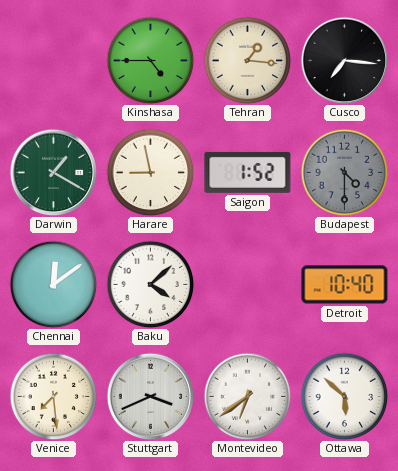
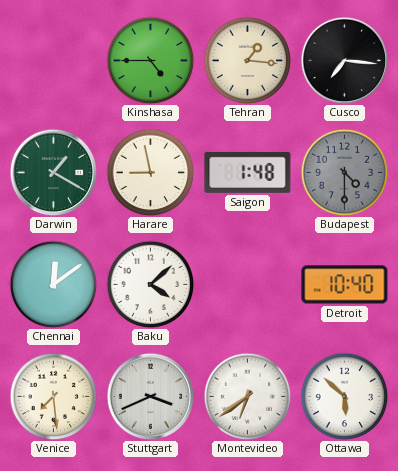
Saigon: 1:52 -> 1:48 (248, 172)
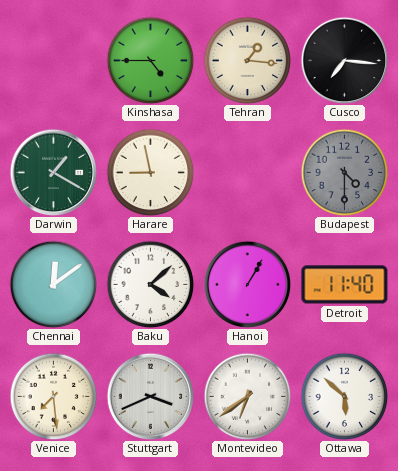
Saigon: 1:48 -> none (248, 172)
Hanoi: none -> 1:05 (247, 284)
Detroit: 10:40 -> 11:40 (345, 285)
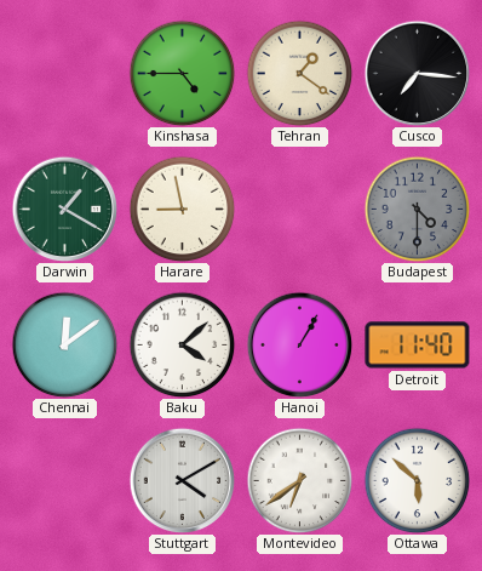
Tehran: 1:16 -> 1:21 (299, 73)
Venice: 7:29 -> none (53, 396)
Stuttgart: 3:41 -> 4:10 (182, 480)
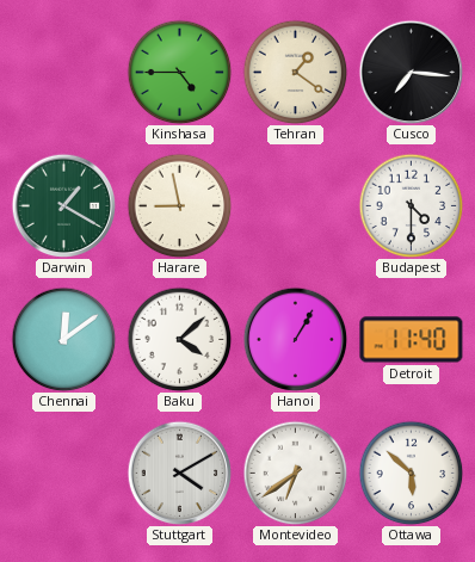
Budapest dial: grey -> white (411, 205)
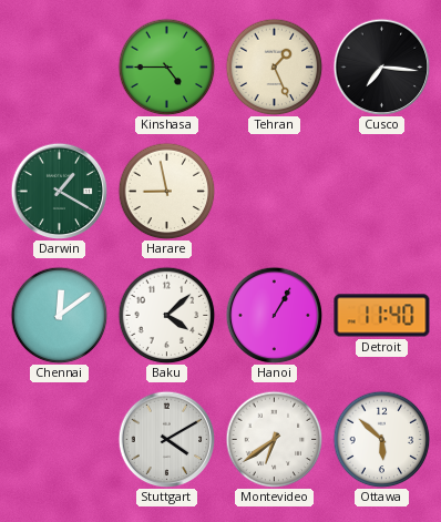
Tehran: 1:21 -> 1:26 (274, 66)
Budapest: 4:30 -> none (411, 205)
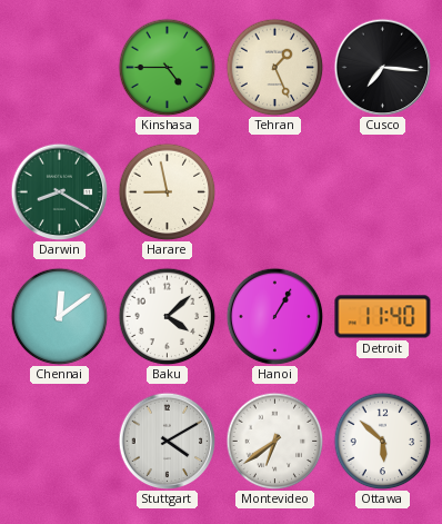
Darwin: 1:20 -> 8:20 (59, 191)
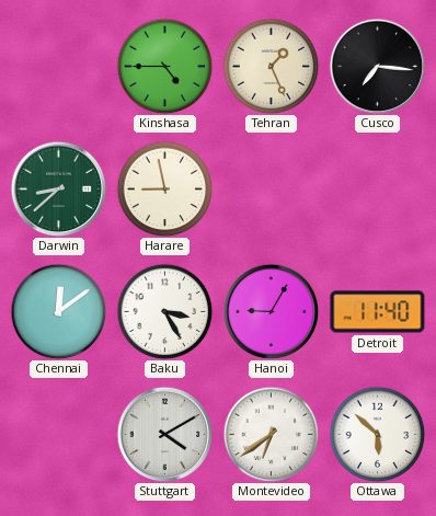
Darwin: 8:20 -> 8:38 (58, 188)
Baku: 4:08 -> 3:25 (164, 311)
Hanoi: 1:05 -> 9:05 (271, 311)
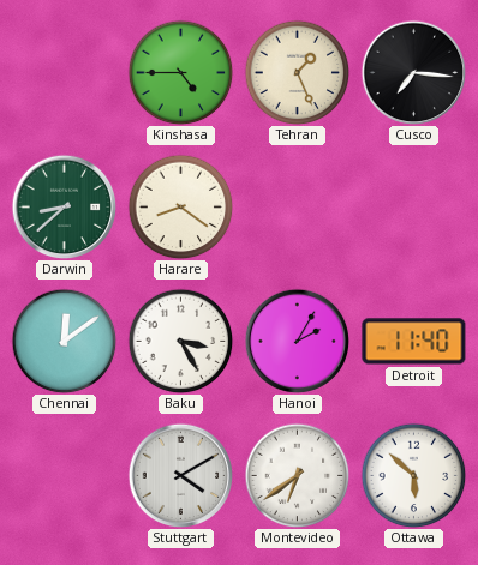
Harare: 8:58 -> 8:21 (180, 206)
Hanoi: 9:05 -> 2:05 (297, 341)
